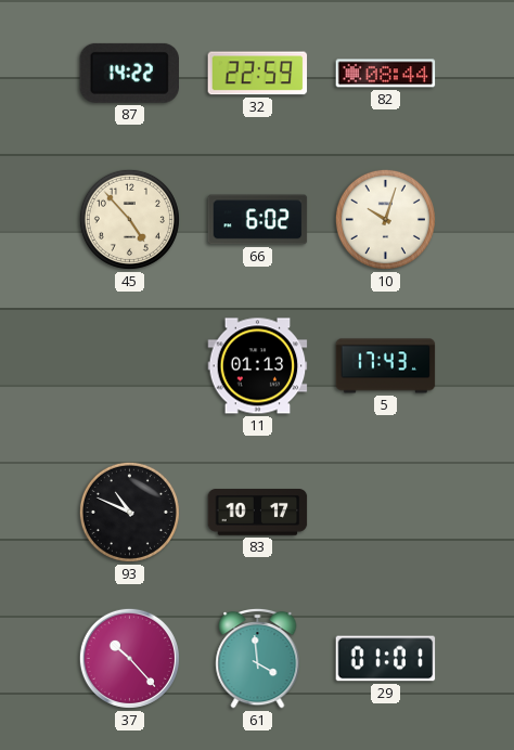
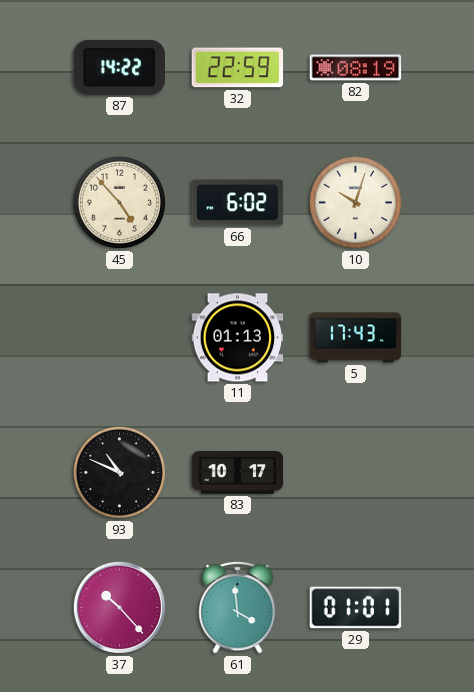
82: 08:44 -> 08:19 (356, 68)
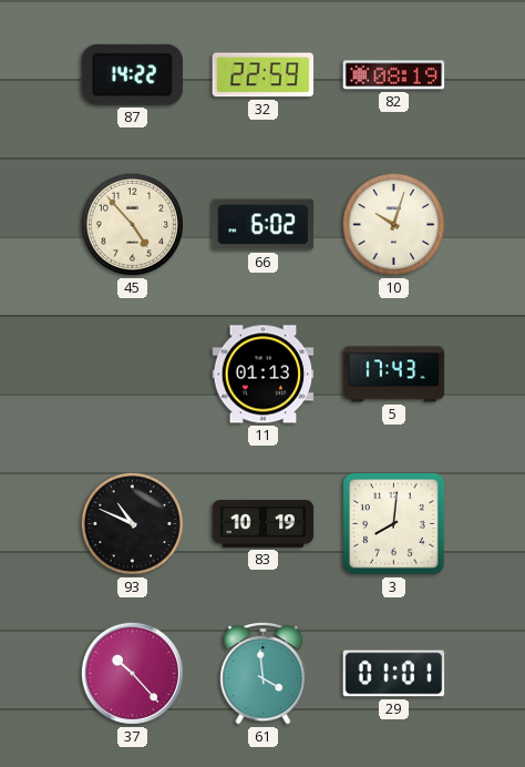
83: 10:17 -> 10:19 (264, 524)
3: none -> 8:01 (394, 524)
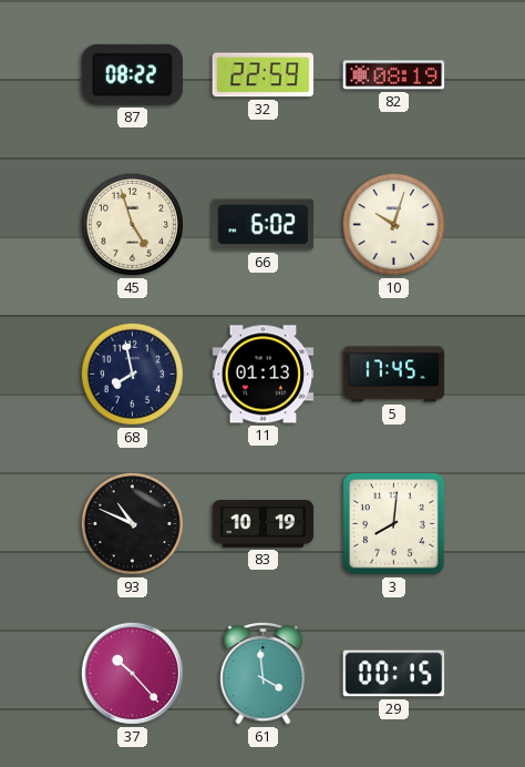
87: 14:22 -> 08:22 (133, 74)
45: 4:53 -> 4:57 (132, 224)
68: none -> 7:58 (132, 374)
5: 17:43 -> 17:45 (394, 375)
29: 01:01 -> 00:15 (394, 674)
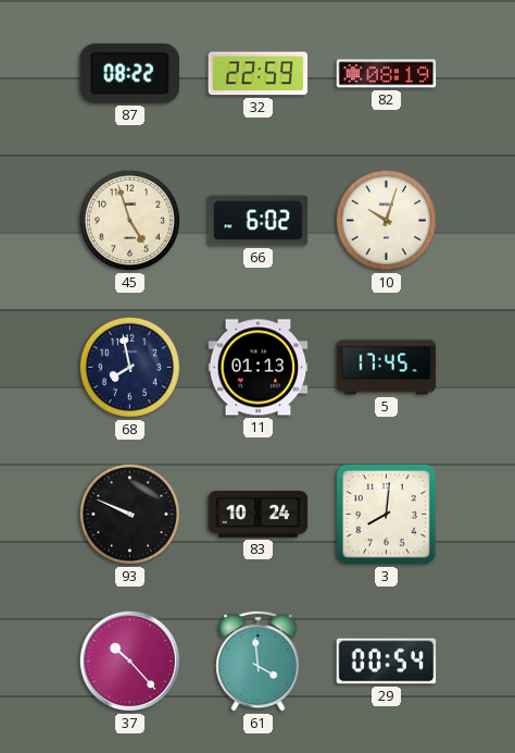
93: 10:49 -> 9:49 (129, 514)
83: 10:19 -> 10:24 (259, 515)
29: 00:15 -> 00:54 (387, 662)
